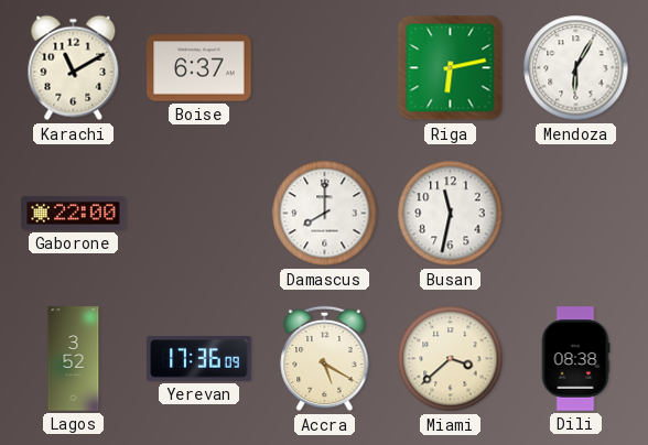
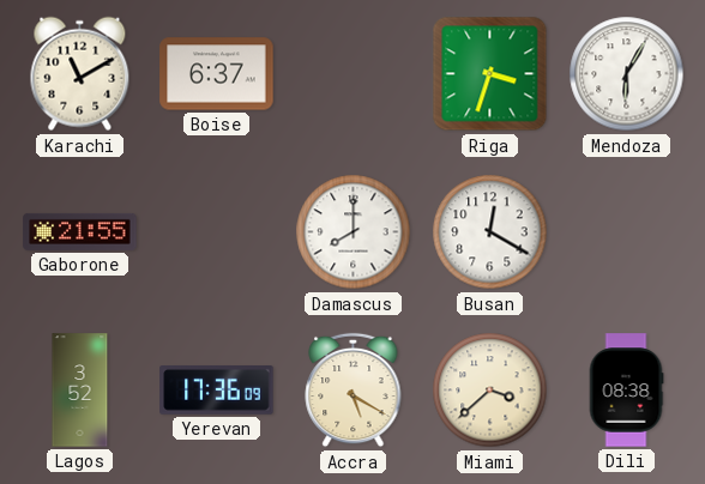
Riga: 6:13 -> 3:33 (490, 74)
Gaborone: 22:00 -> 21:55 (80, 231)
Busan: 11:32 -> 12:20 (490, 232)
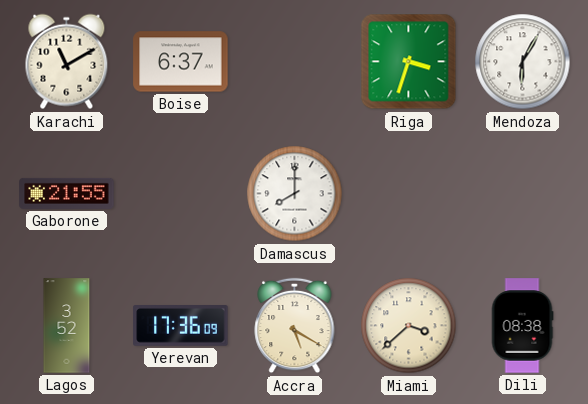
Busan: 12:20 -> none (490, 232)
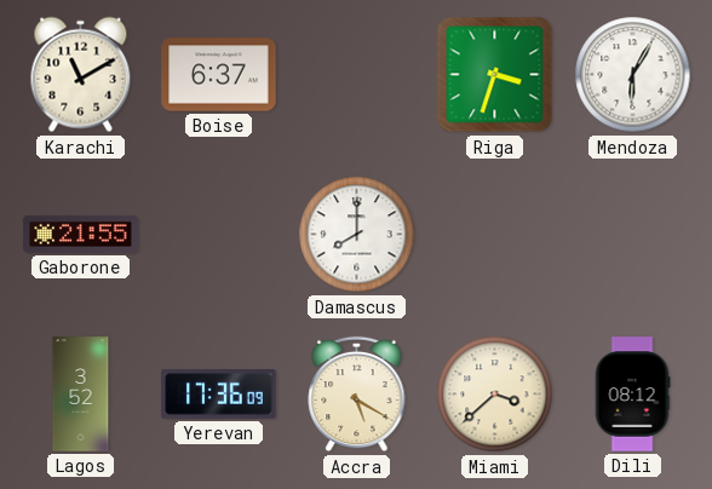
Dili: 08:38 -> 08:12 (632, 395)
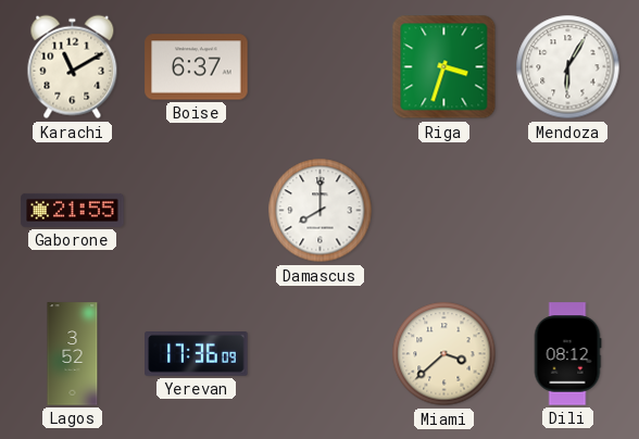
Accra: 5:20 -> none (357, 395)
